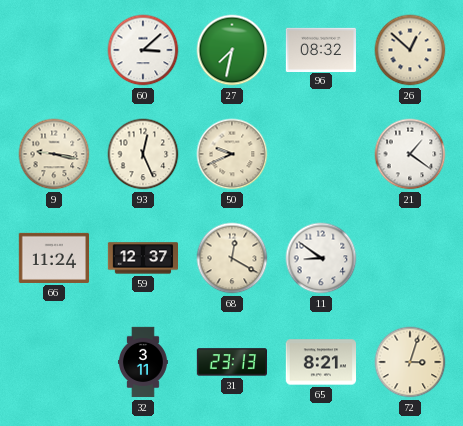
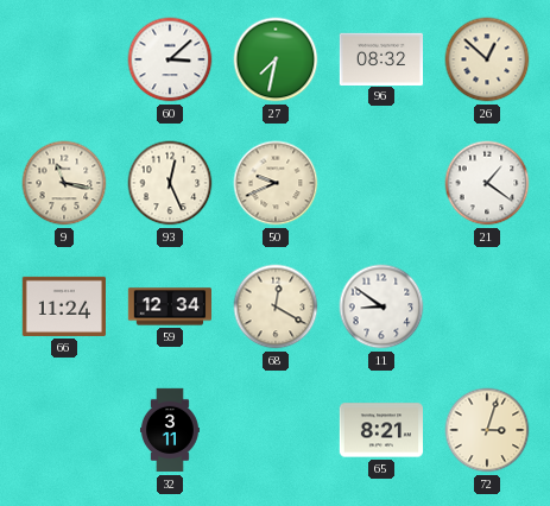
9: 9:17 -> 11:17 (64, 183)
59: 12:37 -> 12:34 (170, 306)
31: 23:13 -> none (232, 362)
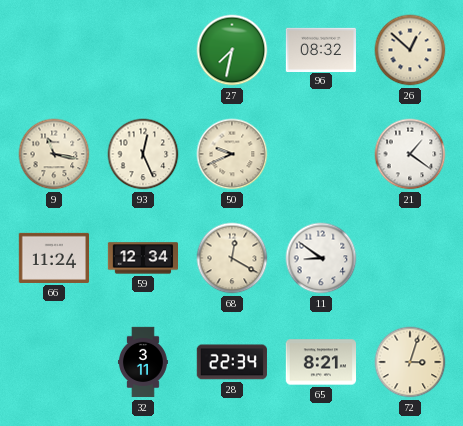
60: 3:08 -> none (170, 59)
28: none -> 22:34 (232, 362)
